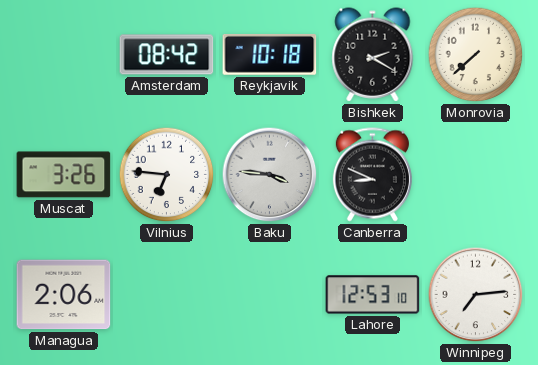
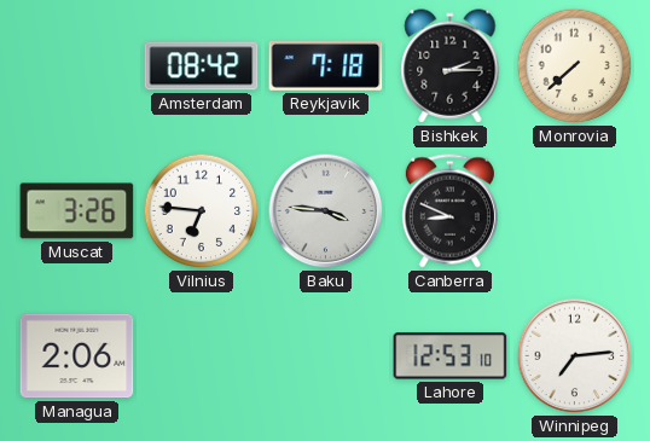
Reykjavik: 10:18 -> 7:18 (326, 65)
Bishkek: 2:20 -> 2:15 (451, 66)
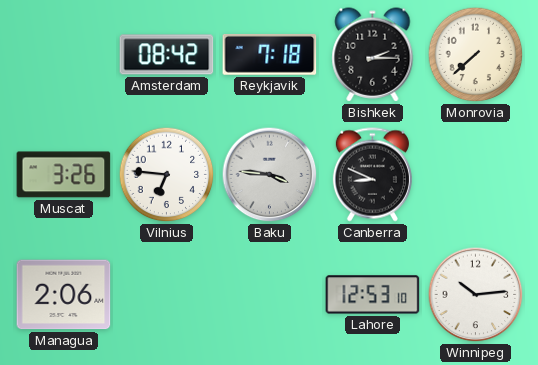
Winnipeg: 7:14 -> 10:14 (476, 295)
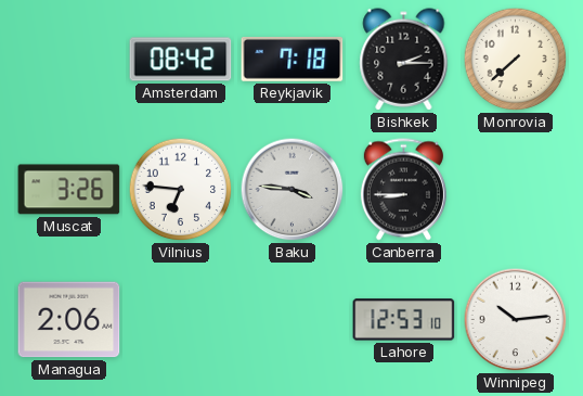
Canberra: 8:49 -> 8:45 (403, 190)
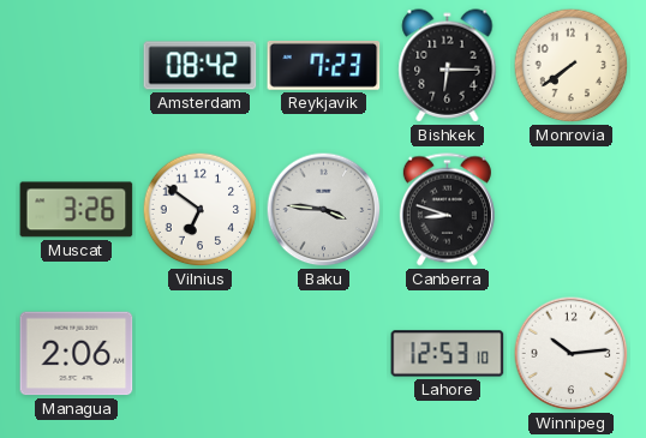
Reykjavik: 7:18 -> 7:23 (324, 65)
Bishkek: 2:15 -> 6:15 (448, 66)
Monrovia: 7:38 -> 7:39 (572, 66)
Vilnius: 6:46 -> 6:51 (201, 210)
Canberra: 8:45 -> 8:48 (447, 210)
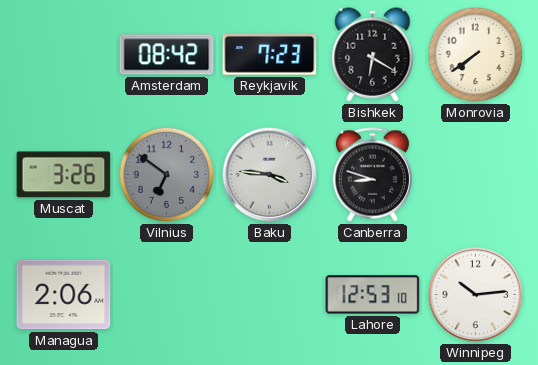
Bishkek: 6:15 -> 6:20 (373, 55)
Vilnius dial: white -> grey (167, 175)
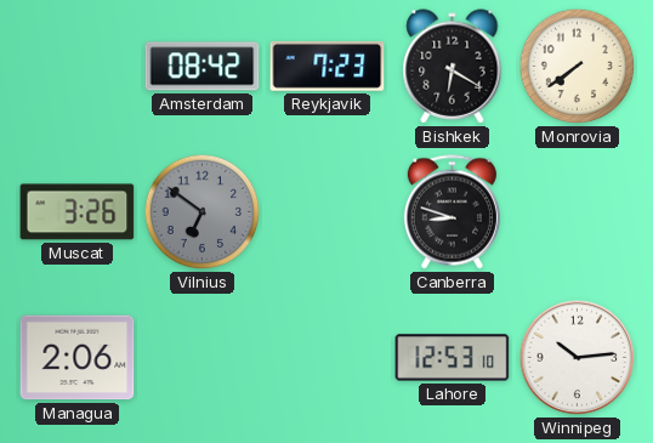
Baku: 3:46 -> none (270, 175)
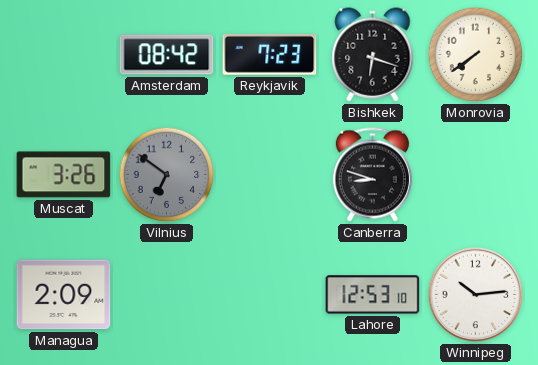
Bishkek: 6:20 -> 6:18 (373, 55)
Managua: 2:06 -> 2:09 (64, 295)
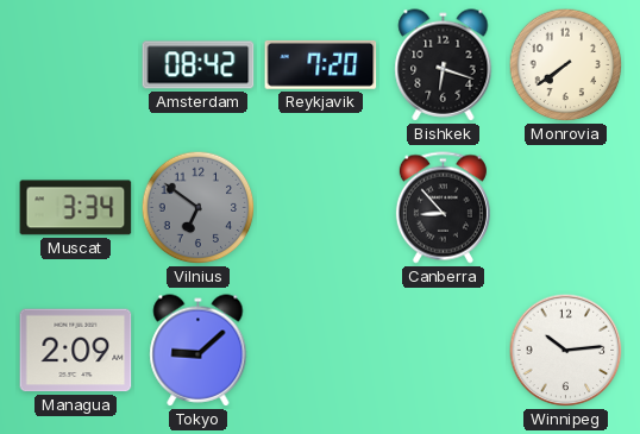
Reykjavik: 7:23 -> 7:20 (321, 64)
Muscat: 3:26 -> 3:34 (76, 208)
Canberra: 8:48 -> 8:53 (443, 208)
Tokyo: none -> 9:08 (199, 351)
Lahore: 12:53 -> none (373, 295)
